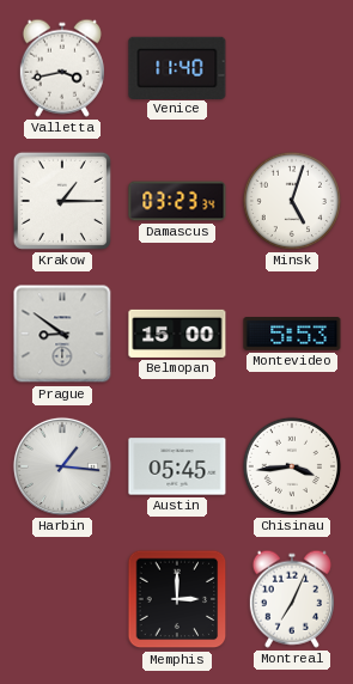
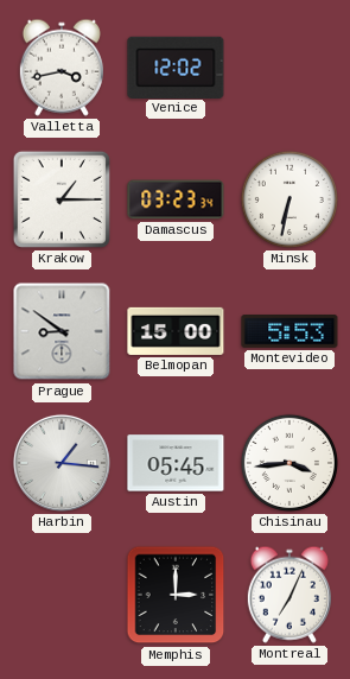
Venice: 11:40 -> 12:02 (176, 66)
Minsk: 5:03 -> 6:32 (289, 199)
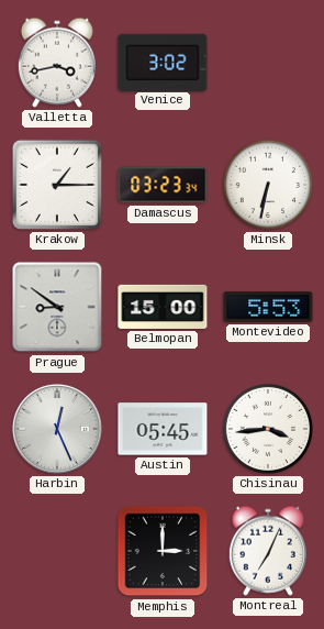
Venice: 12:02 -> 3:02 (163, 62)
Harbin: 1:16 -> 12:26 (57, 429)
